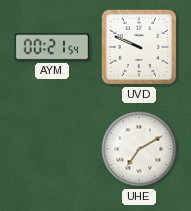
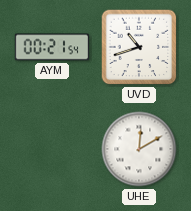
UVD: 9:49 -> 10:42 (139, 47)
UHE: 7:10 -> 12:10 (139, 149)
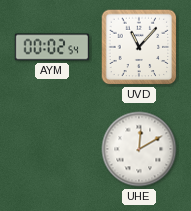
AYM: 00:21 -> 00:02 (52, 47)
UVD: 10:42 -> 11:07 (139, 47)
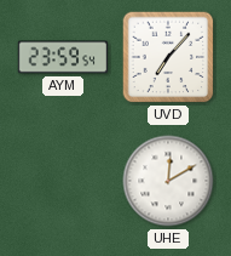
AYM: 00:02 -> 23:59 (63, 57)
UVD: 11:07 -> 7:07 (168, 57)
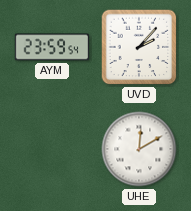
UVD: 7:07 -> 2:07 (139, 47)
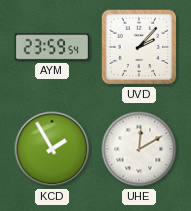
KCD: none -> 1:55 (52, 149)
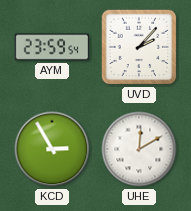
KCD: 1:55 -> 2:55 (52, 149)
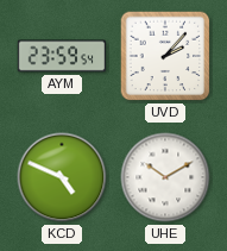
KCD: 2:55 -> 4:49 (62, 177)
UHE: 12:10 -> 10:10 (165, 177)
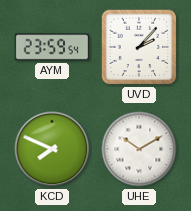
KCD: 4:49 -> 7:49 (52, 149)
